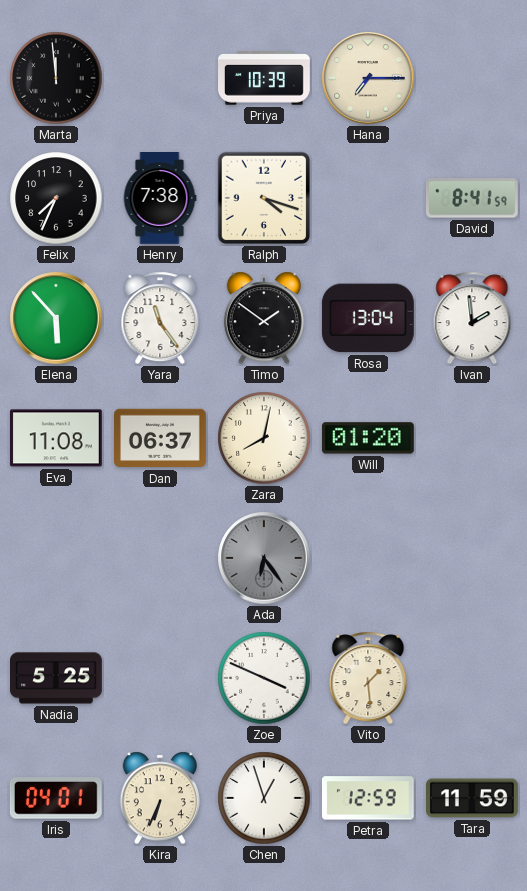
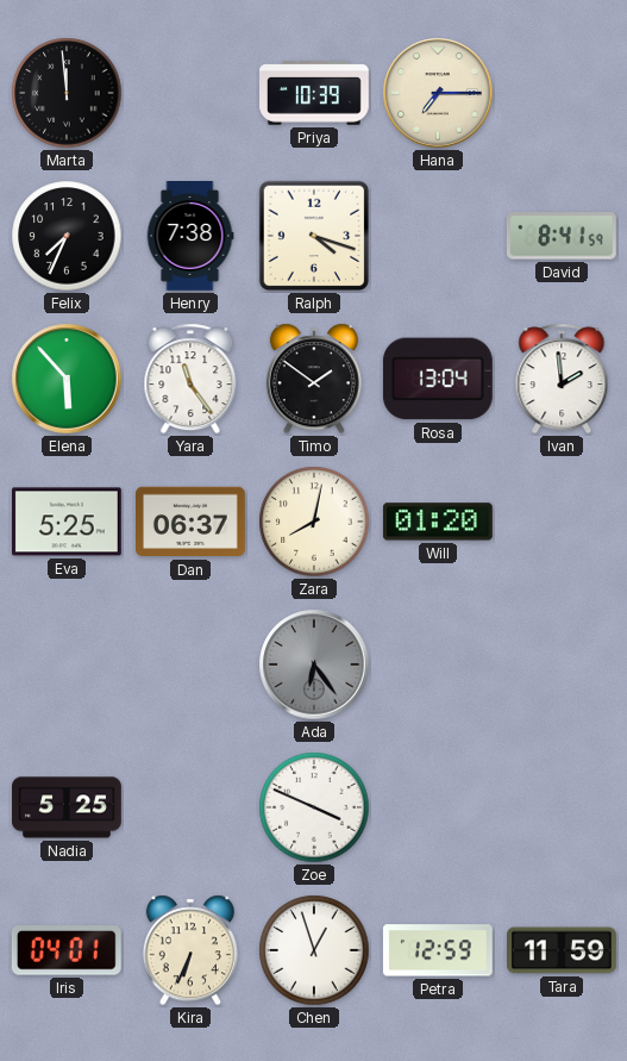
Eva: 11:08 -> 5:25 (67, 522)
Vito: 1:29 -> none (368, 678)
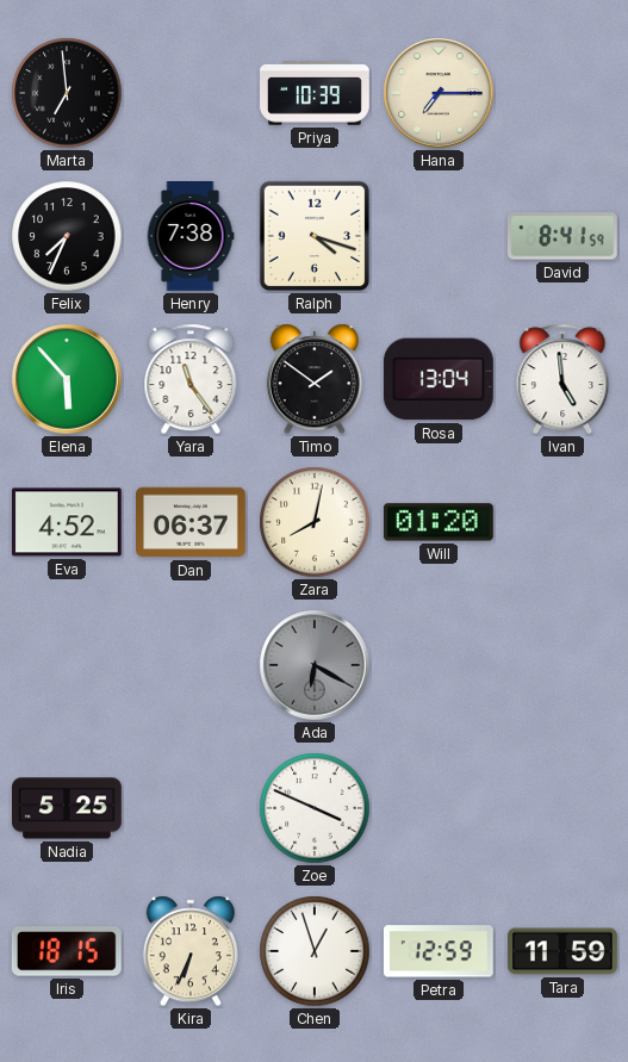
Marta: 11:59 -> 6:59 (67, 93)
Ivan: 1:59 -> 4:59 (562, 379)
Eva: 5:25 -> 4:52 (67, 522)
Ada: 6:24 -> 6:20 (315, 665)
Iris: 04:01 -> 18:15 (67, 952)
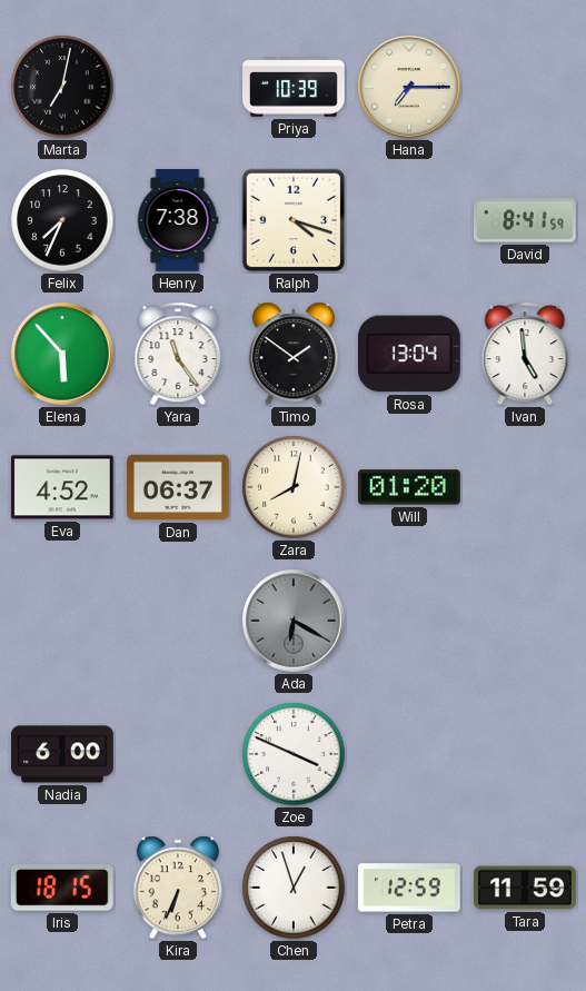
Marta: 6:59 -> 7:02 (62, 87)
Nadia: 5:25 -> 6:00 (63, 754)
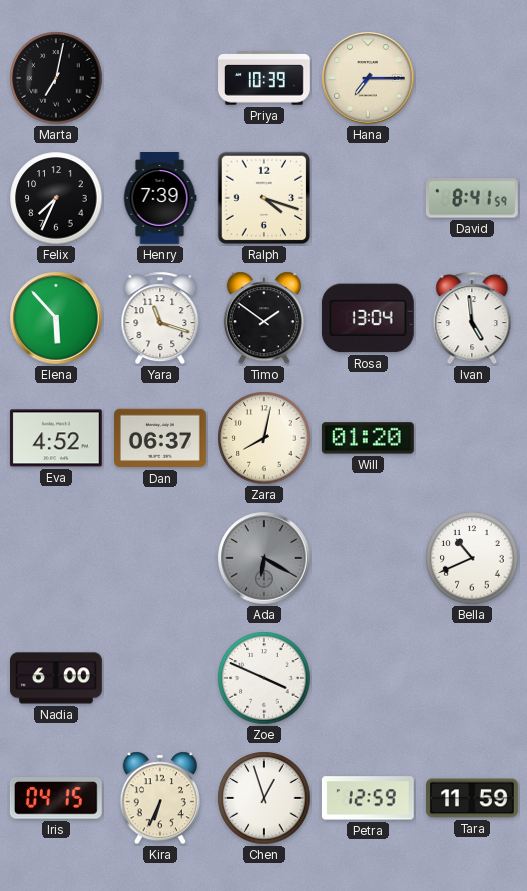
Henry: 7:38 -> 7:39 (160, 199)
Yara: 11:24 -> 11:18 (160, 318)
Bella: none -> 10:41 (472, 558)
Iris: 18:15 -> 04:15 (56, 799)
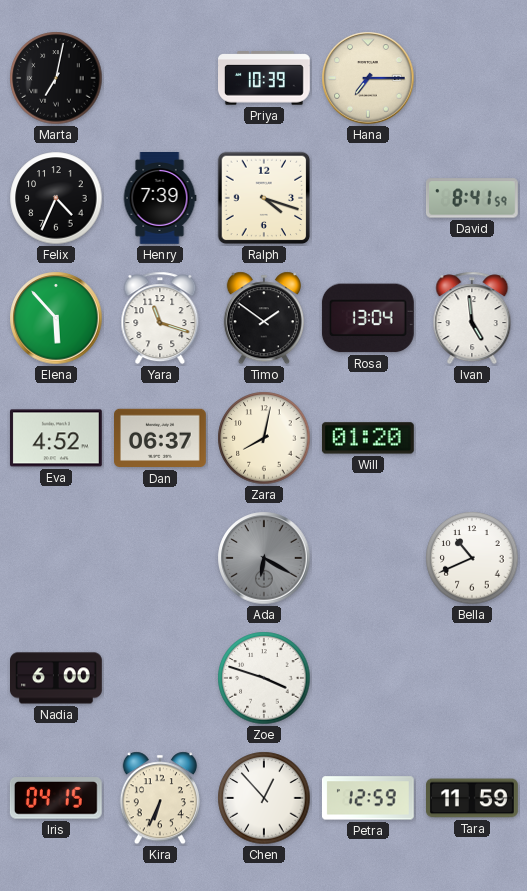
Felix: 7:34 -> 4:34 (56, 198)
Zoe: 3:49 -> 3:48 (264, 678)
Chen: 12:57 -> 12:53 (264, 798)
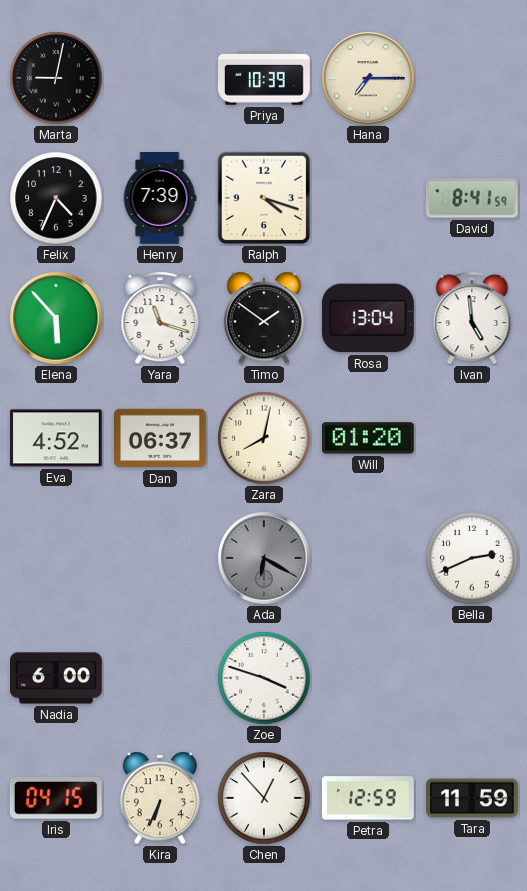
Marta: 7:02 -> 9:02 (56, 78)
Bella: 10:41 -> 2:41 (472, 558)
